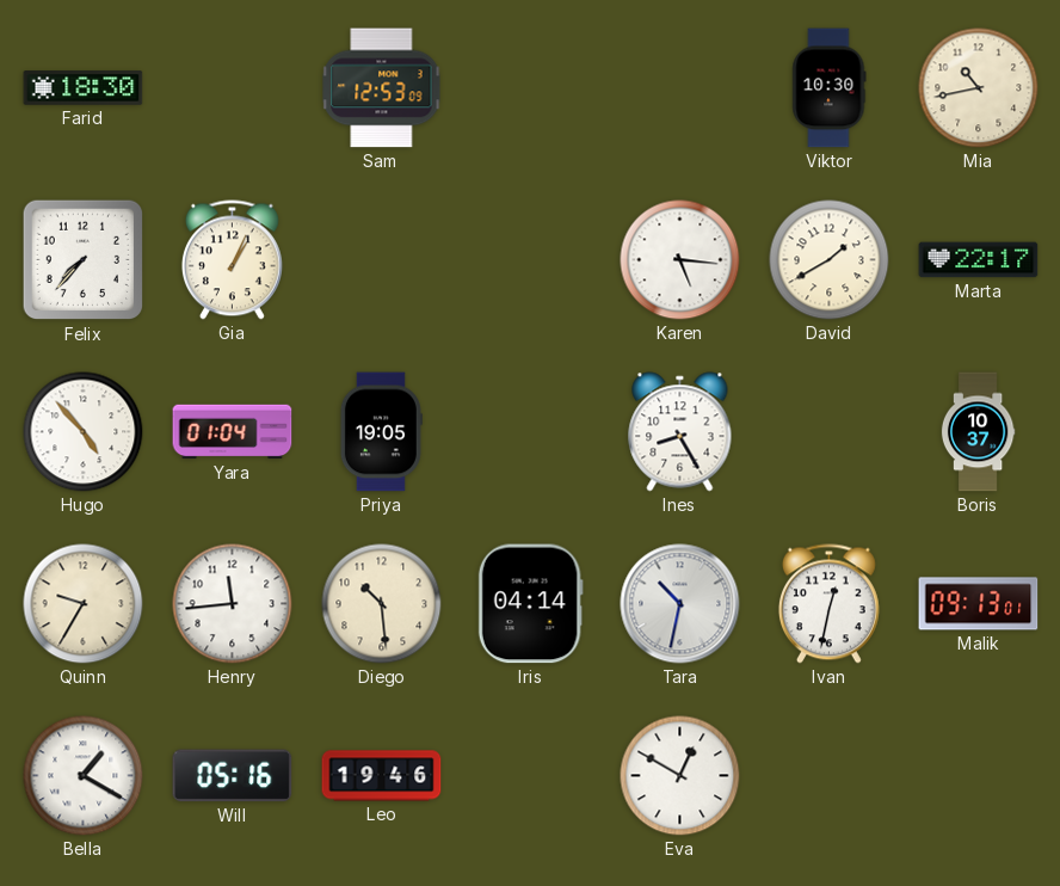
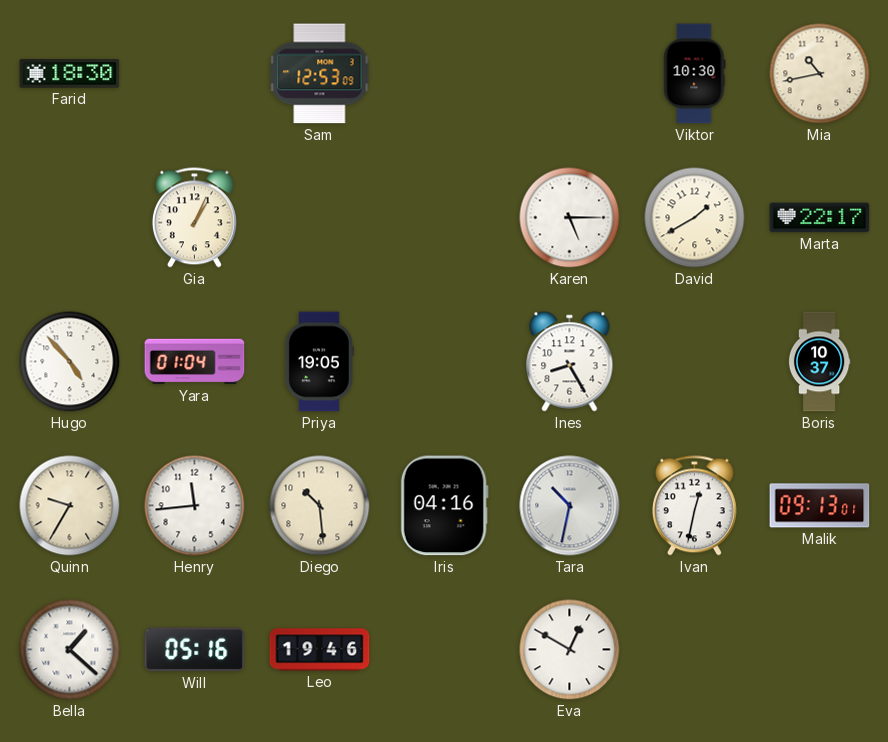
Felix: 7:37 -> none (84, 260)
Karen: 5:16 -> 5:15 (570, 218)
Iris: 04:14 -> 04:16 (444, 506)
Bella: 1:20 -> 1:22 (70, 650)
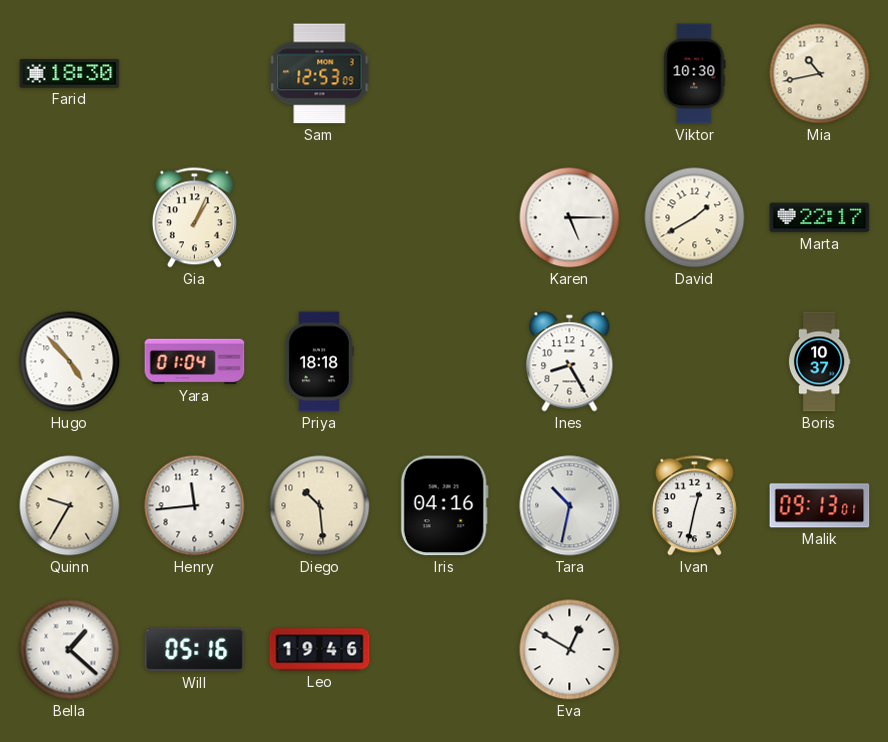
Priya: 19:05 -> 18:18 (319, 362)
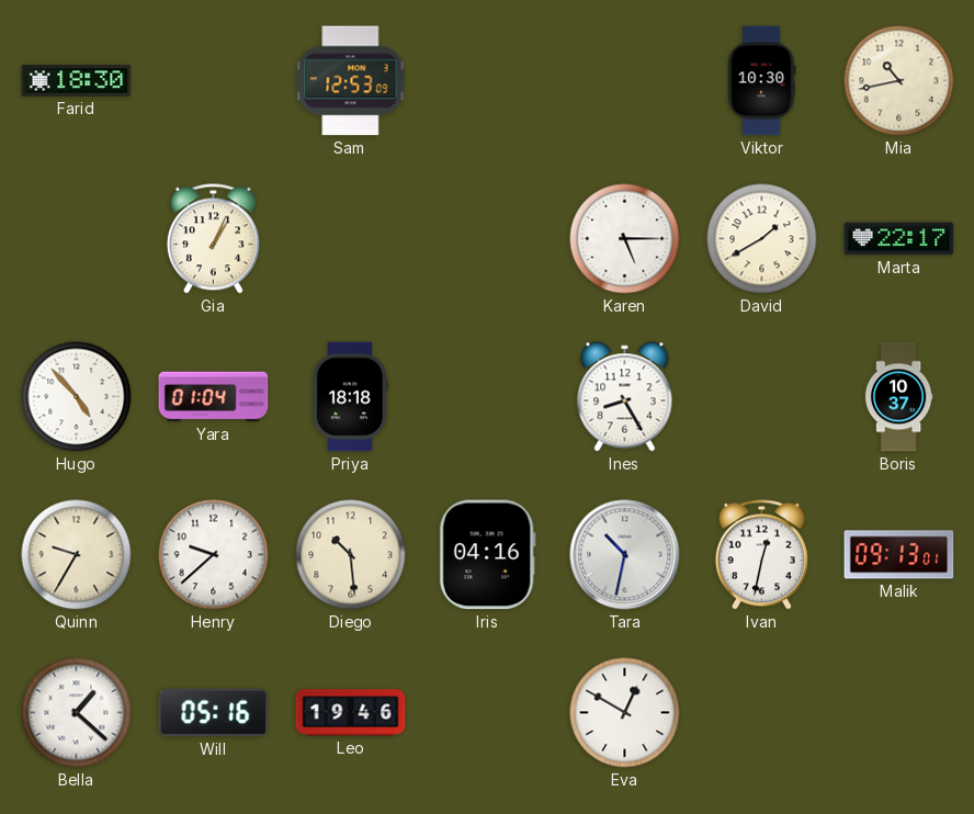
Henry: 11:44 -> 9:38 (214, 555)
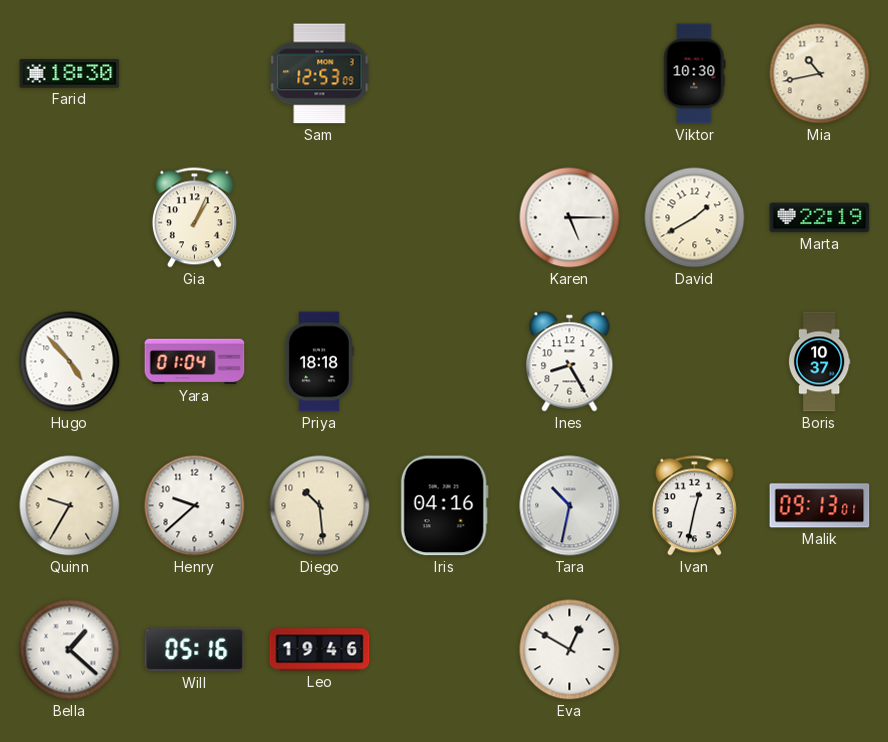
Marta: 22:17 -> 22:19 (820, 218)
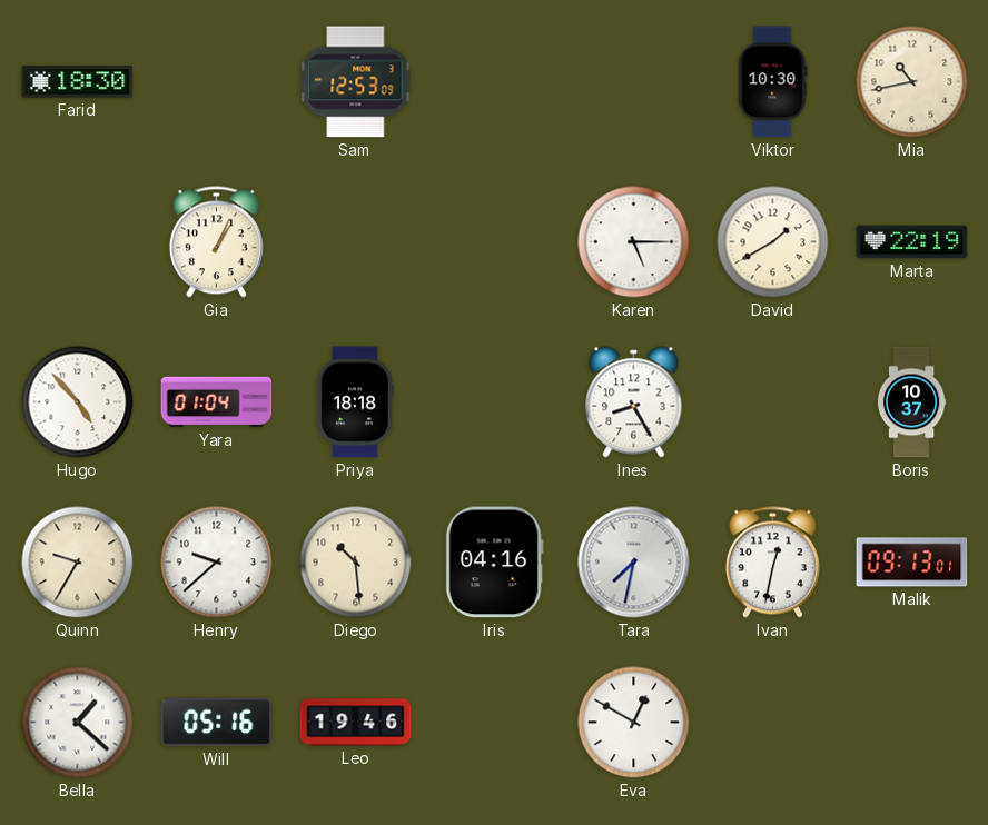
Tara: 10:32 -> 7:32 (634, 563)
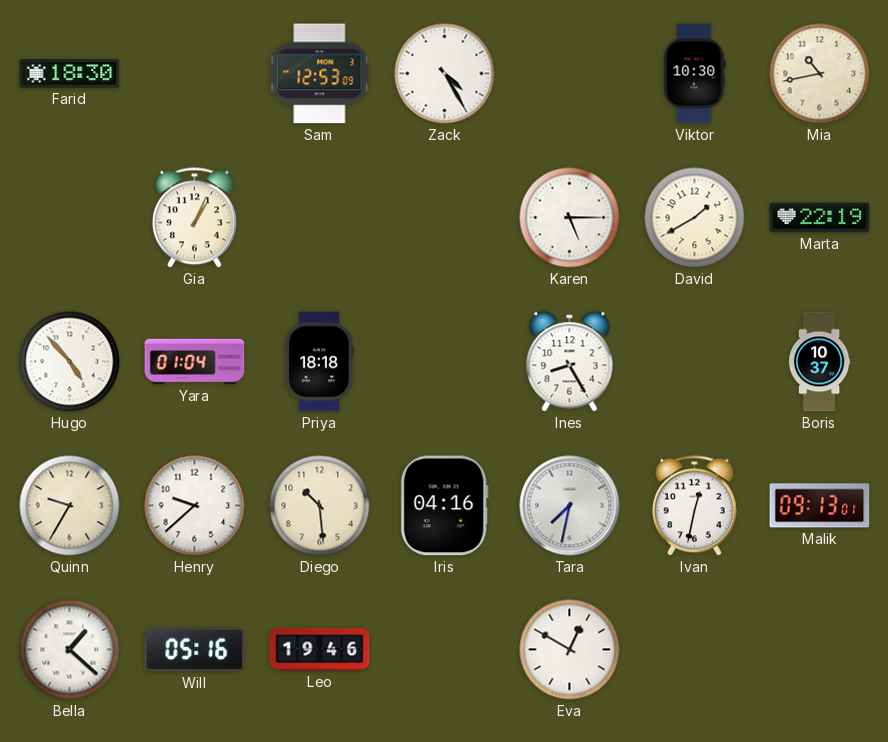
Zack: none -> 4:25 (445, 74)
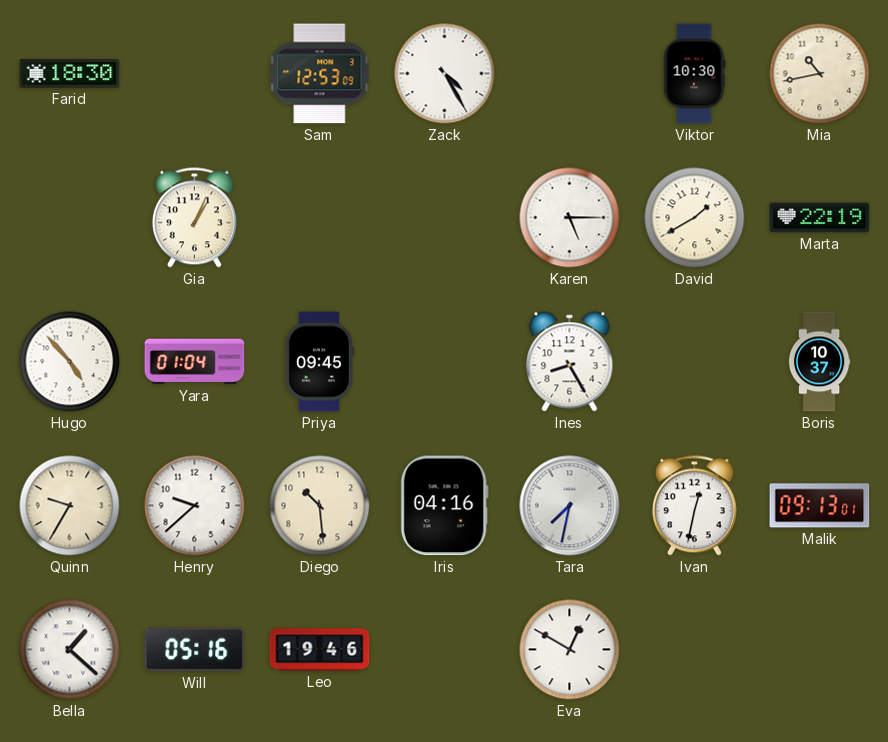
Priya: 18:18 -> 09:45 (319, 362)
